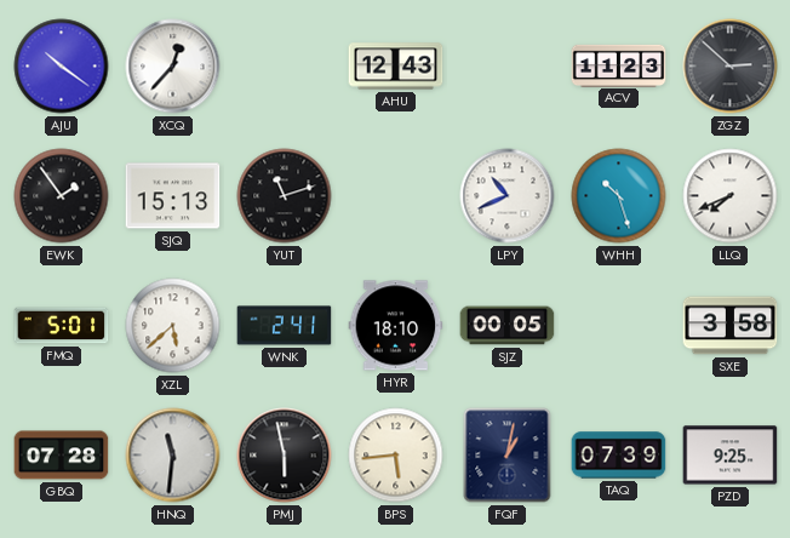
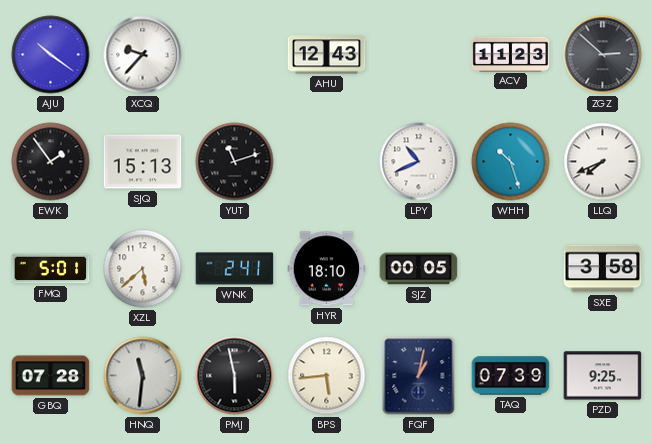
XCQ: 12:37 -> 9:37 (143, 55)
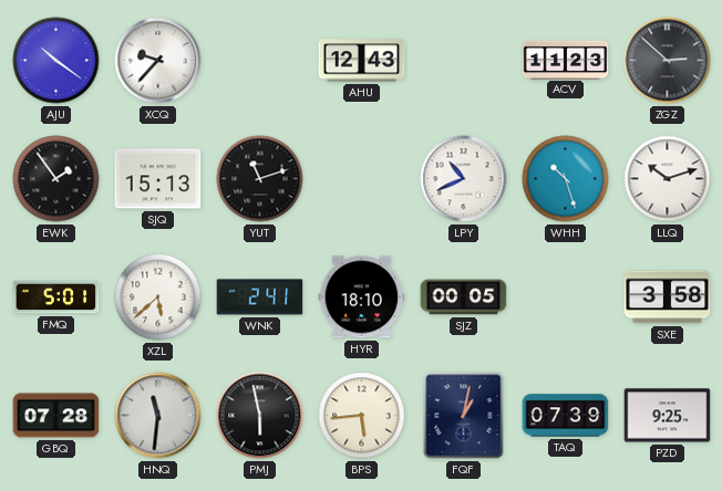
LLQ: 7:41 -> 10:12 (668, 179)
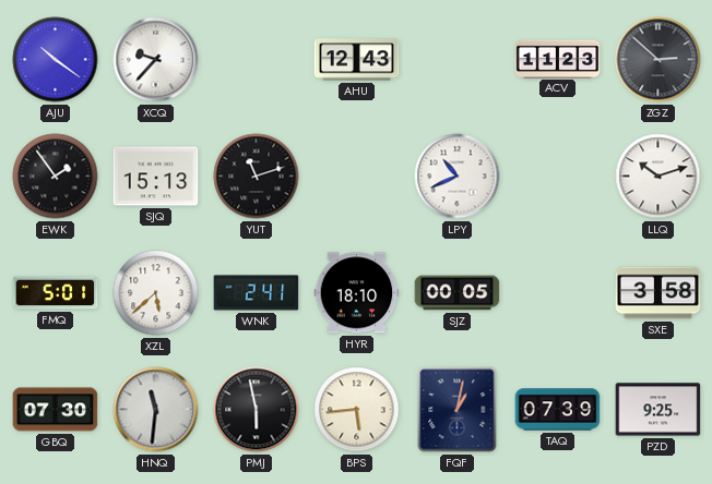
WHH: 10:27 -> none (566, 179)
GBQ: 07:28 -> 07:30 (56, 410)
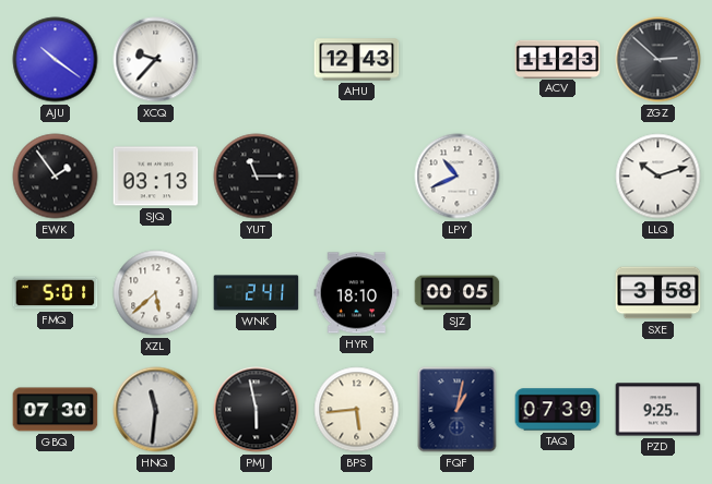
SJQ: 15:13 -> 03:13 (156, 177)
YUT: 11:12 -> 11:15 (257, 177)
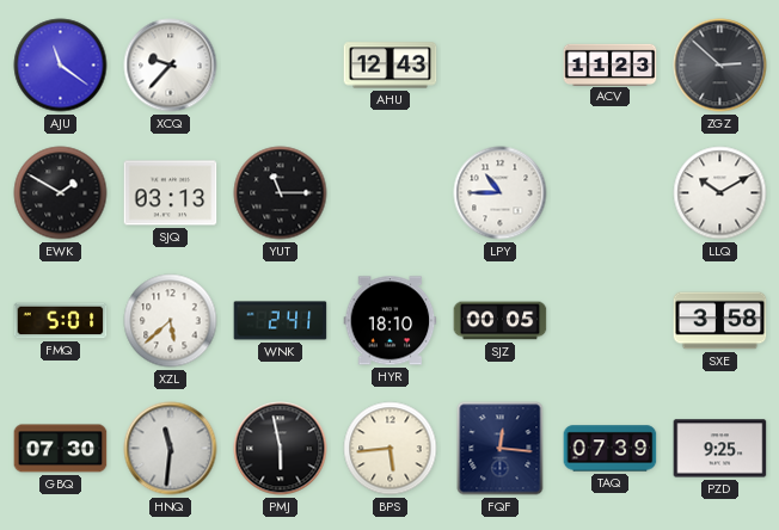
AJU: 10:21 -> 11:21 (61, 66)
EWK: 1:54 -> 1:50 (61, 193)
LPY: 10:41 -> 10:45 (501, 193)
LLQ: 10:12 -> 10:10 (720, 193)
FQF: 1:02 -> 12:16 (501, 449)
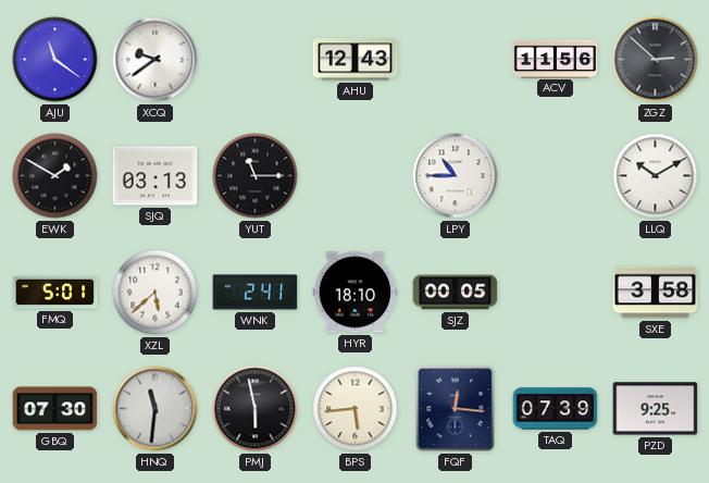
XCQ: 9:37 -> 9:39 (156, 60)
ACV: 11:23 -> 11:56 (556, 59)
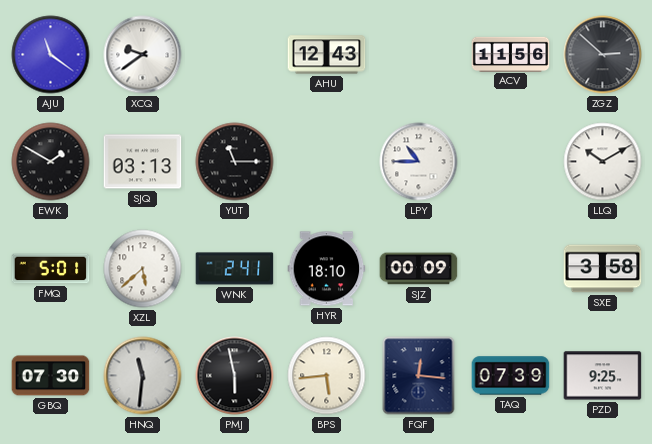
SJZ: 00:05 -> 00:09 (419, 269)
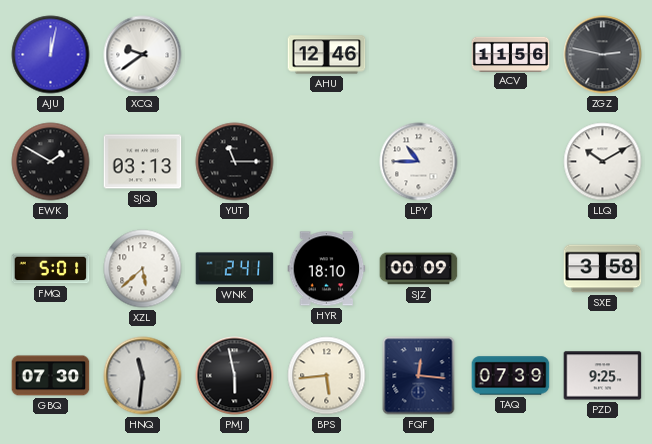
AJU: 11:21 -> 12:02 (51, 55)
AHU: 12:43 -> 12:46 (327, 55)
ZGZ: 2:52 -> 2:47 (603, 55)
